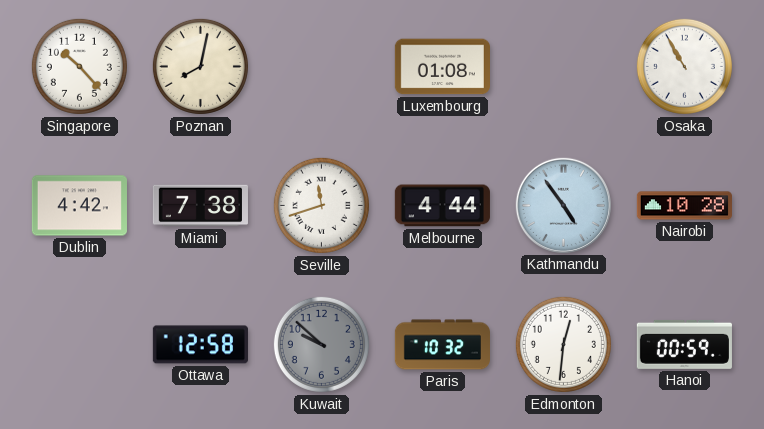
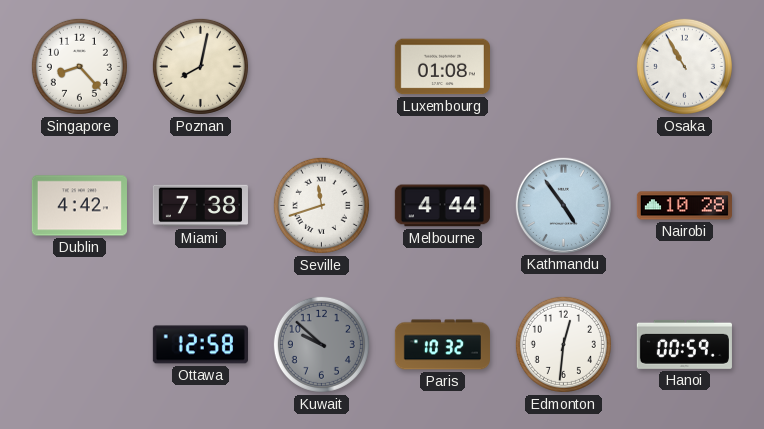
Singapore: 10:23 -> 8:23 (79, 66)
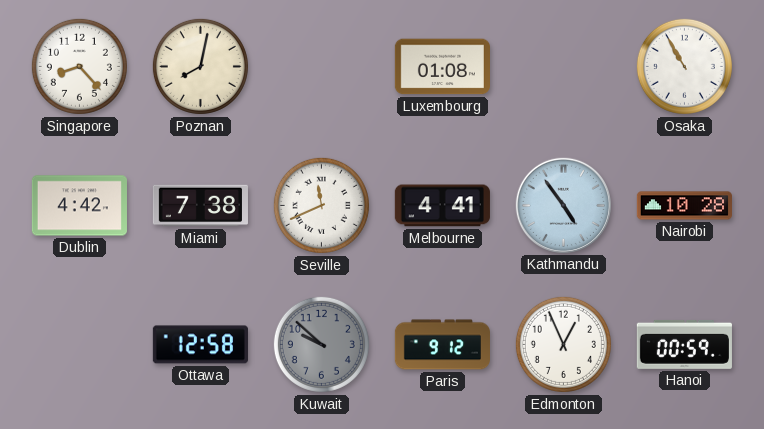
Seville: 11:42 -> 11:41 (321, 205)
Melbourne: 4:44 -> 4:41 (442, 206)
Paris: 10:32 -> 9:12 (442, 345)
Edmonton: 12:31 -> 12:56 (563, 344)
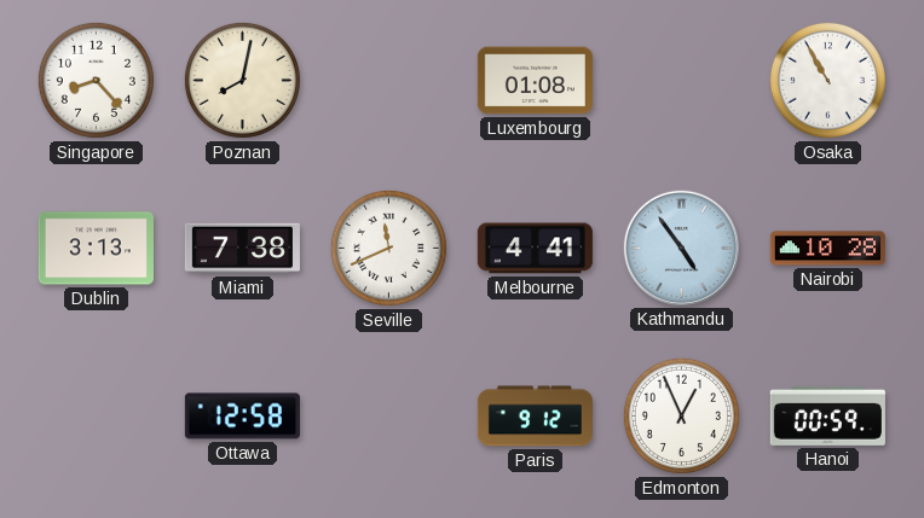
Dublin: 4:42 -> 3:13 (96, 249)
Kuwait: 9:52 -> none (321, 344)
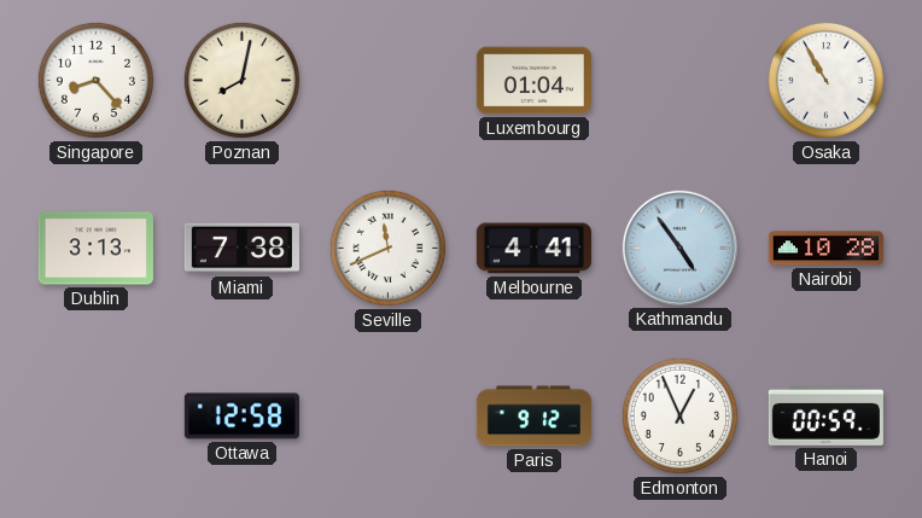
Luxembourg: 01:08 -> 01:04 (533, 81)
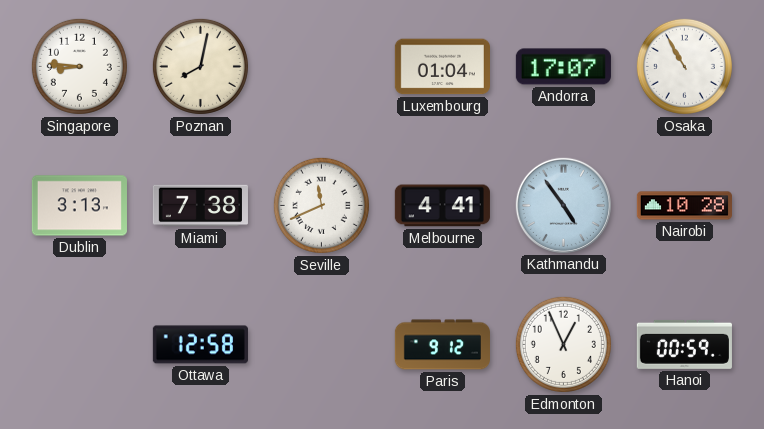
Singapore: 8:23 -> 8:46 (79, 66)
Andorra: none -> 17:07 (563, 67)
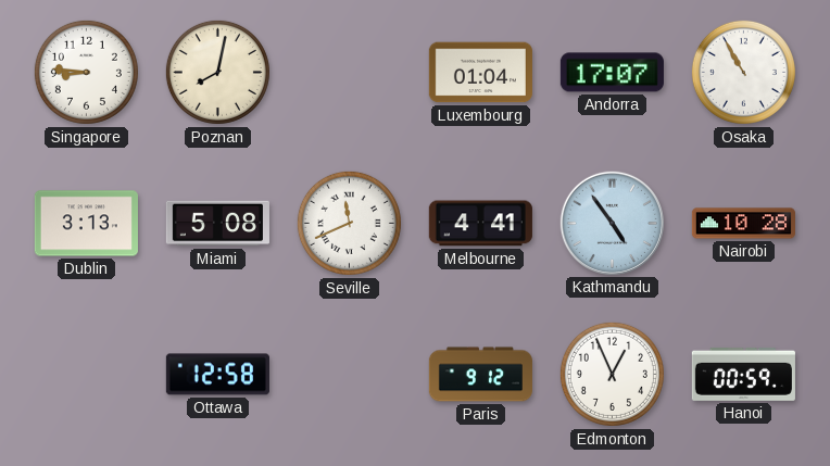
Miami: 7:38 -> 5:08 (217, 224)
